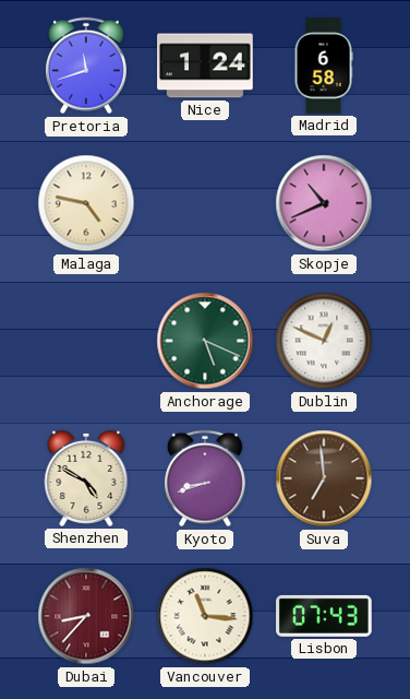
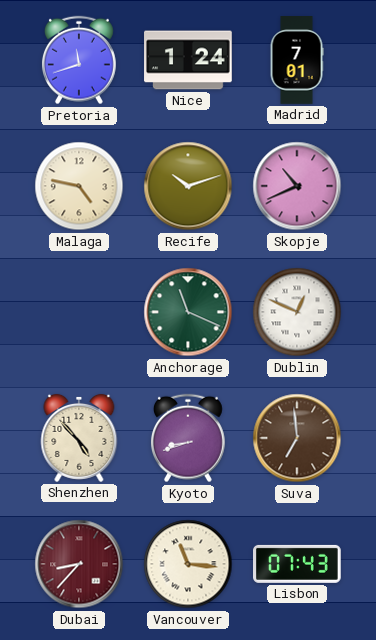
Madrid: 6:58 -> 7:01 (297, 60)
Recife: none -> 10:12 (188, 186)
Anchorage: 5:19 -> 11:19 (188, 312)
Shenzhen: 4:50 -> 4:53 (79, 438)
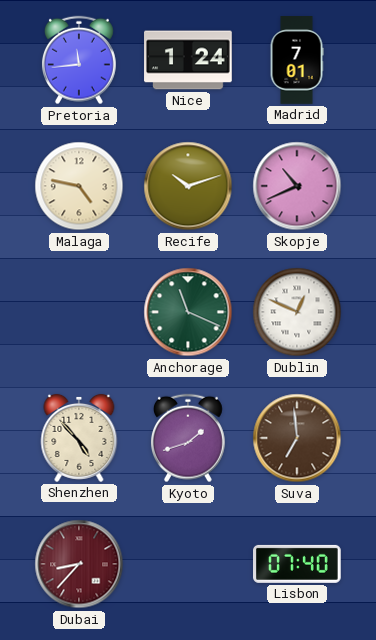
Pretoria: 11:42 -> 11:44 (79, 60)
Kyoto: 8:42 -> 1:42 (188, 438)
Vancouver: 11:16 -> none (188, 564)
Lisbon: 07:43 -> 07:40 (298, 564)
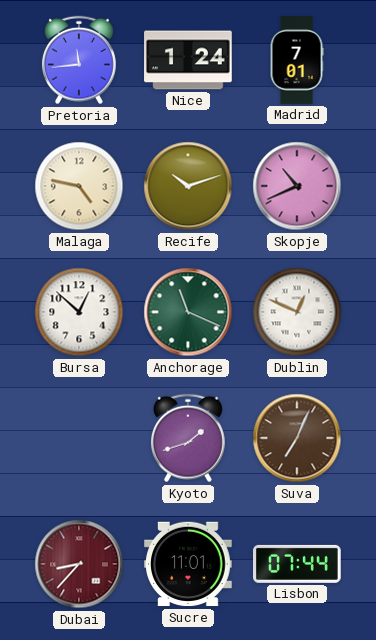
Bursa: none -> 12:52 (79, 312)
Shenzhen: 4:53 -> none (79, 438)
Suva: 6:59 -> 7:04 (297, 438)
Sucre: none -> 11:01 (189, 564)
Lisbon: 07:40 -> 07:44 (298, 564)
